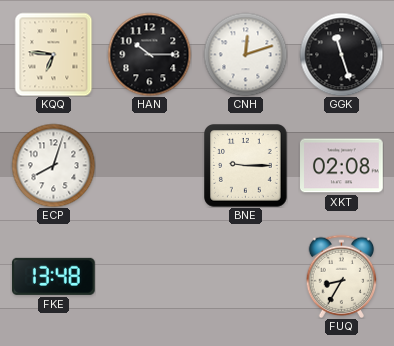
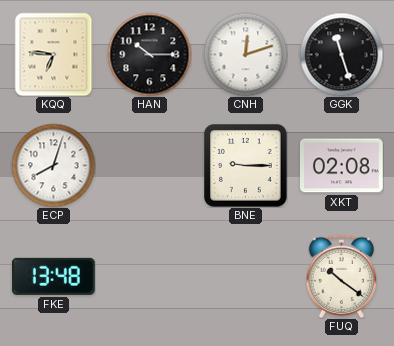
FUQ: 8:35 -> 10:21 (342, 276)
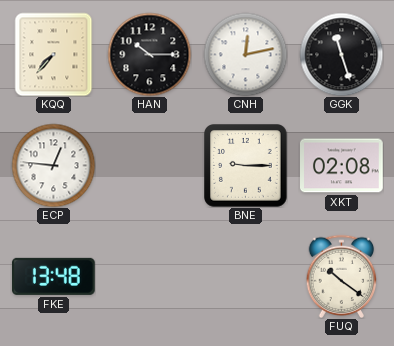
KQQ: 6:46 -> 7:37 (54, 54)
CNH: 12:12 -> 12:13 (245, 54)
ECP: 8:03 -> 12:46 (53, 165)
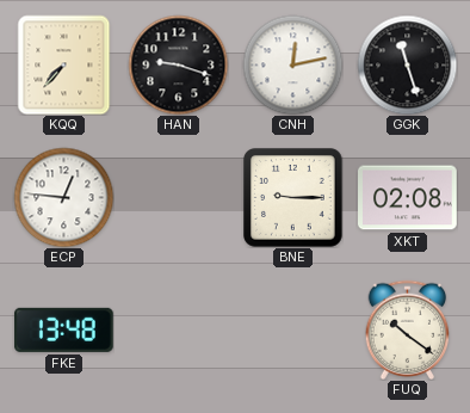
HAN: 10:15 -> 9:18 (178, 64)
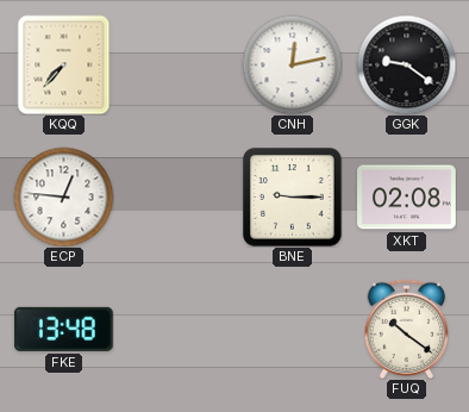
HAN: 9:18 -> none (178, 64)
GGK: 11:27 -> 9:21 (406, 64)
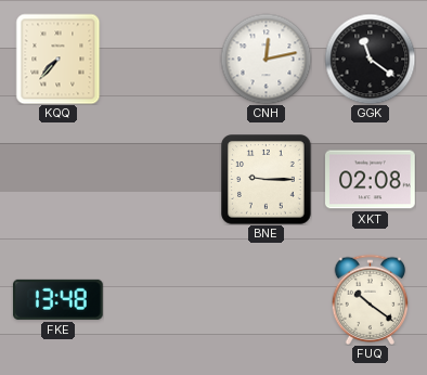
GGK: 9:21 -> 11:21 (370, 59)
ECP: 12:46 -> none (63, 196)
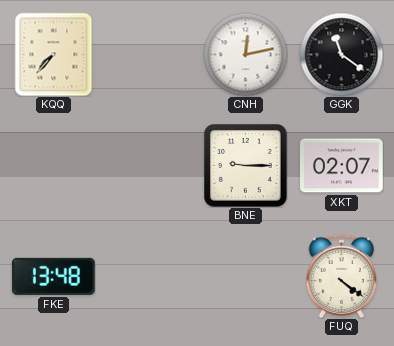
XKT: 02:08 -> 02:07 (342, 166)
FUQ: 10:21 -> 4:21 (342, 276)
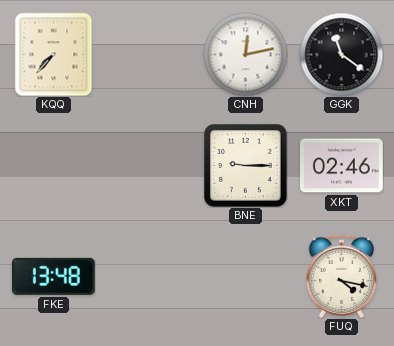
XKT: 02:07 -> 02:46 (342, 166)
FUQ: 4:21 -> 4:17 (342, 276)
